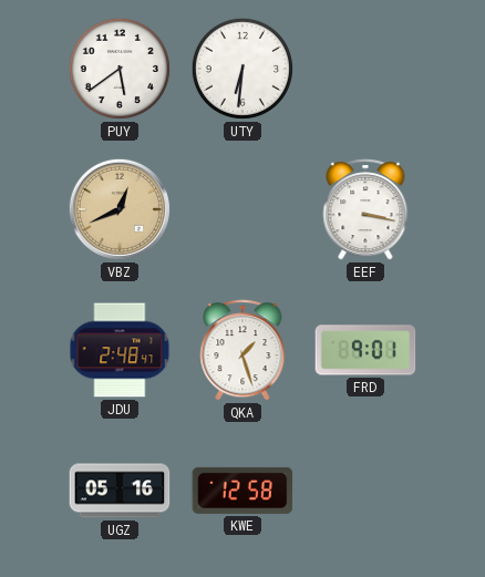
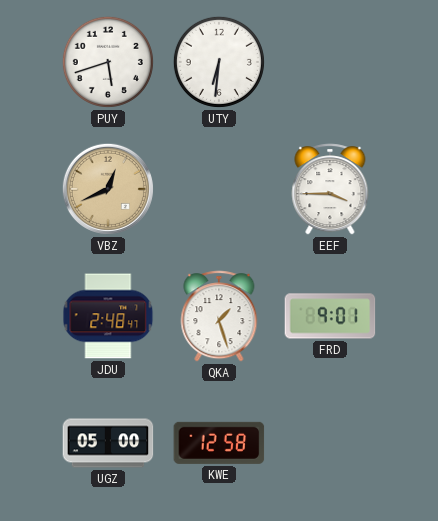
PUY: 5:39 -> 5:42 (108, 62)
EEF: 3:17 -> 3:45 (330, 189)
UGZ: 05:16 -> 05:00 (108, 443)
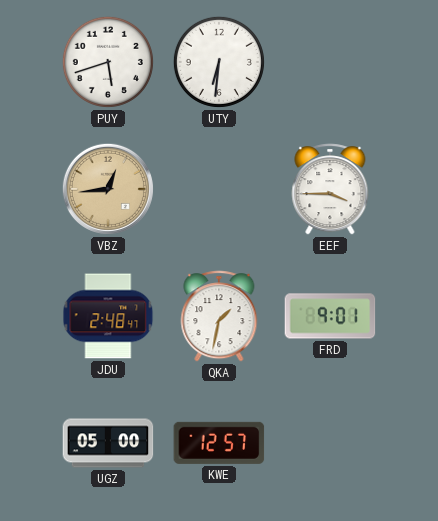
VBZ: 12:41 -> 12:44 (108, 189)
QKA: 1:27 -> 1:32 (219, 316)
KWE: 12:58 -> 12:57 (219, 443)
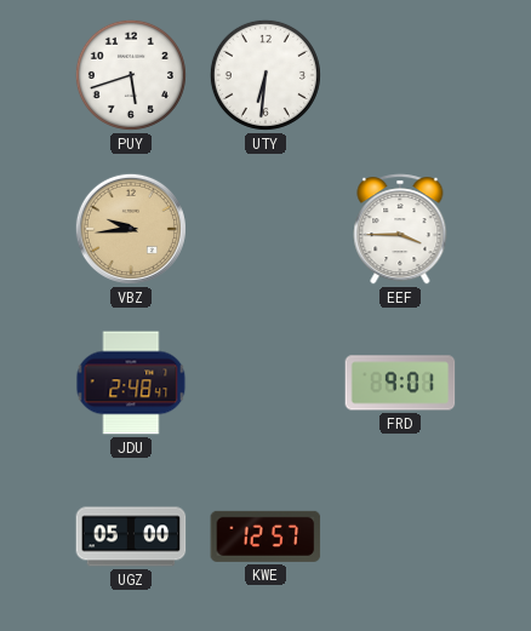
VBZ: 12:44 -> 9:44 (131, 229)
QKA: 1:32 -> none (219, 316)
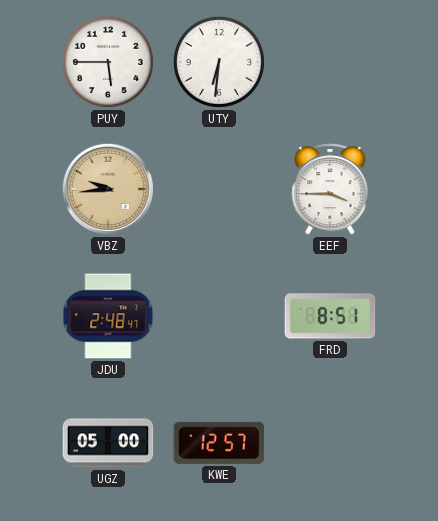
PUY: 5:42 -> 5:45 (108, 62)
FRD: 9:01 -> 8:51 (330, 316)
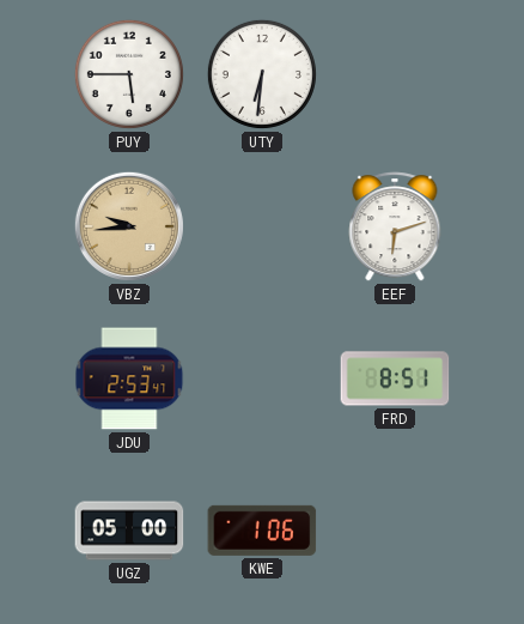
EEF: 3:45 -> 6:12 (395, 226)
JDU: 2:48 -> 2:53 (129, 378)
KWE: 12:57 -> 1:06 (262, 531)
